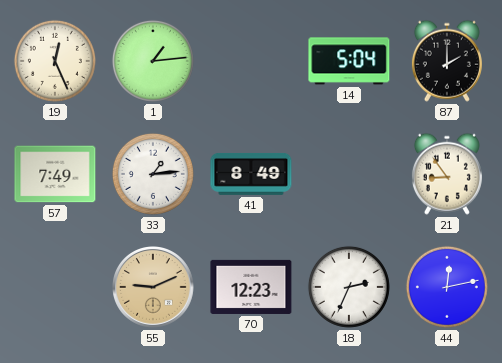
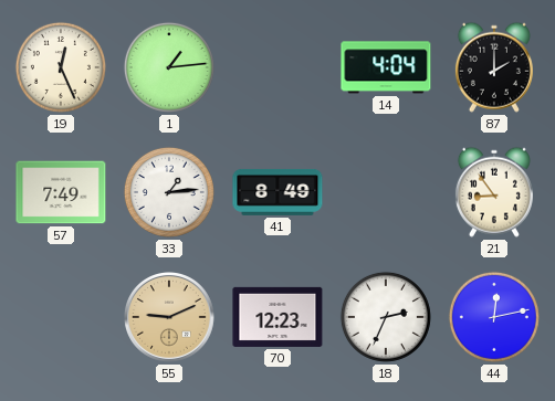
14: 5:04 -> 4:04 (386, 67)
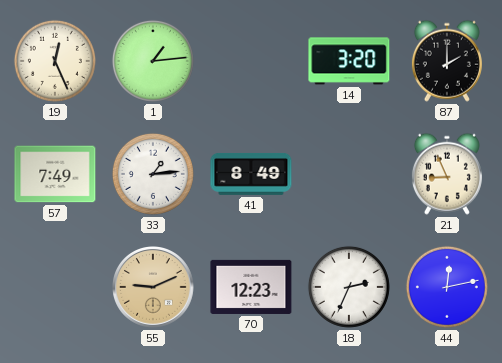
14: 4:04 -> 3:20 (349, 61)
21: 8:54 -> 8:56 (447, 174)
